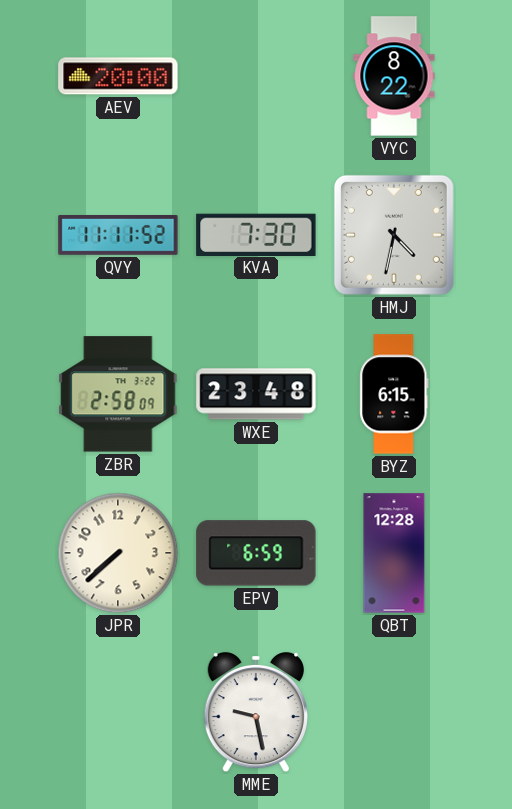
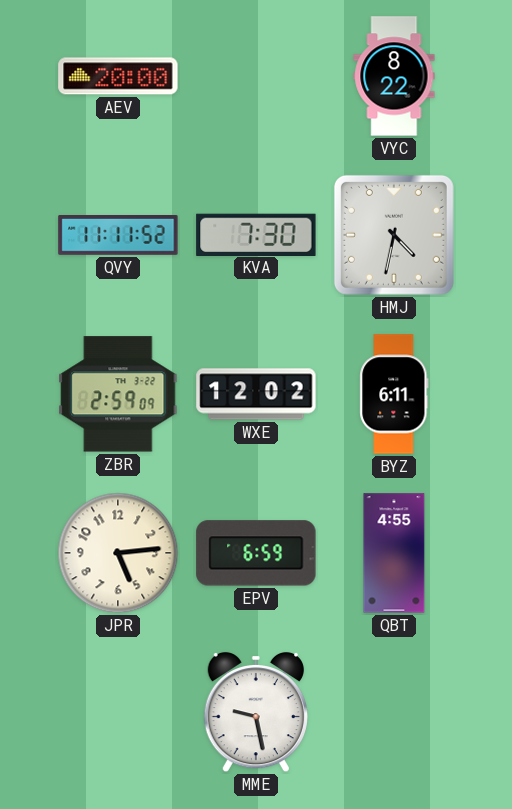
ZBR: 2:58 -> 2:59 (118, 394)
WXE: 23:48 -> 12:02 (256, 394)
BYZ: 6:15 -> 6:11 (394, 394)
JPR: 7:38 -> 5:14 (118, 553)
QBT: 12:28 -> 4:55 (394, 553)
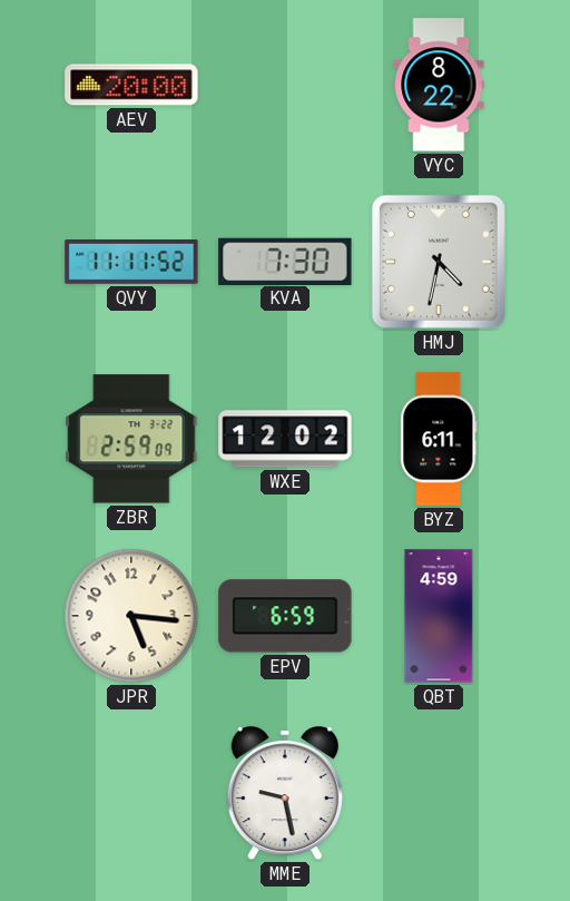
JPR: 5:14 -> 5:16 (131, 616)
QBT: 4:55 -> 4:59 (439, 616)
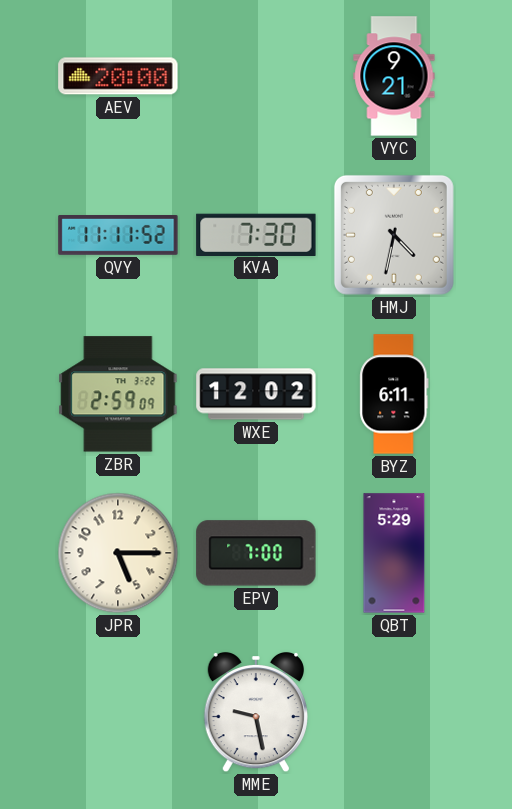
VYC: 8:22 -> 9:21 (394, 76)
JPR: 5:16 -> 5:15 (118, 553)
EPV: 6:59 -> 7:00 (256, 553)
QBT: 4:59 -> 5:29 (394, 553)
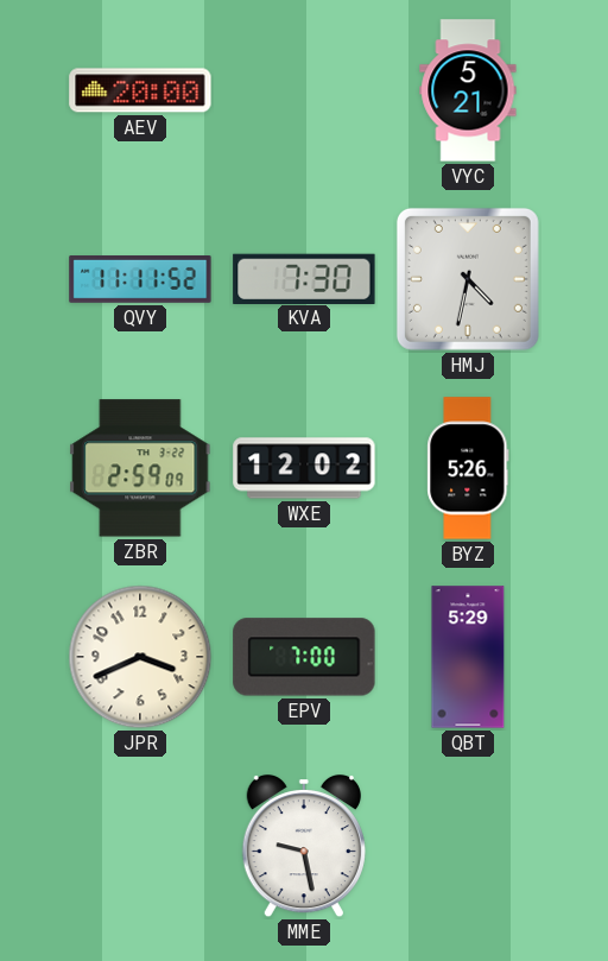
VYC: 9:21 -> 5:21 (468, 90)
BYZ: 6:11 -> 5:26 (468, 468)
JPR: 5:15 -> 3:41 (140, 657)
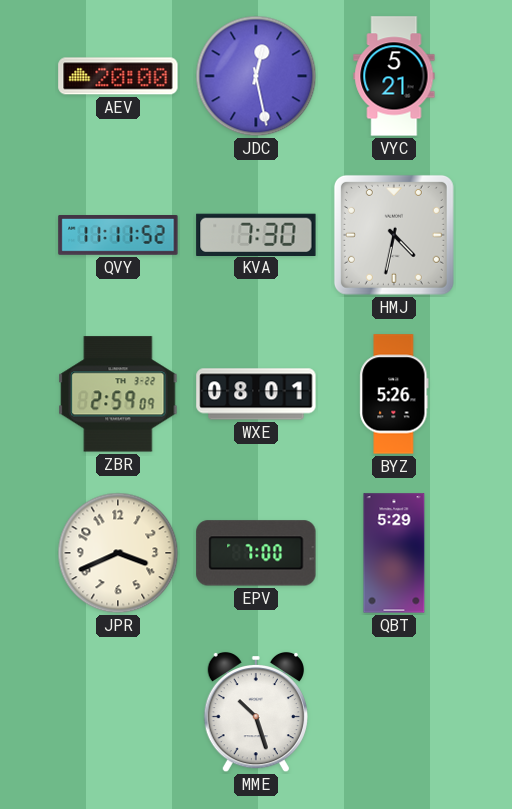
JDC: none -> 12:28 (256, 76)
WXE: 12:02 -> 08:01 (256, 394)
MME: 9:28 -> 10:27 (256, 712)
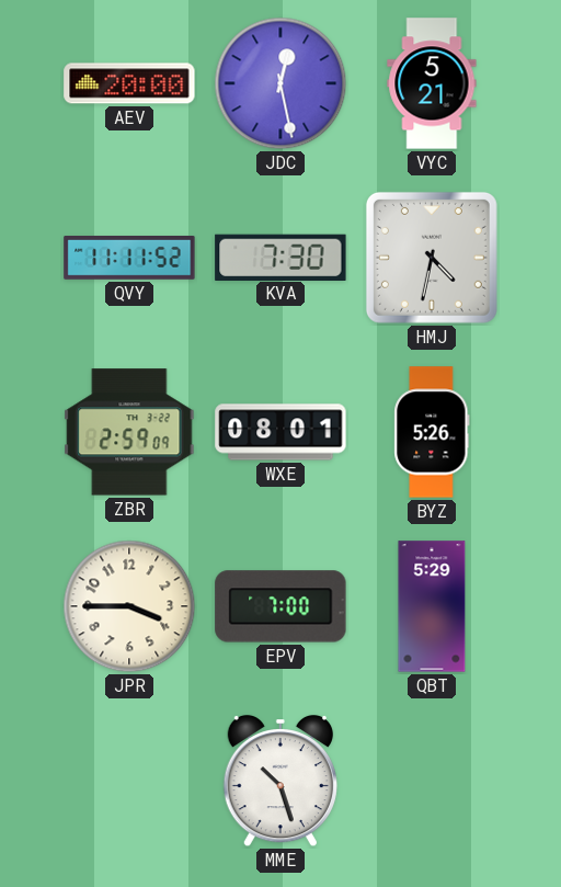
JPR: 3:41 -> 3:45 (129, 606)
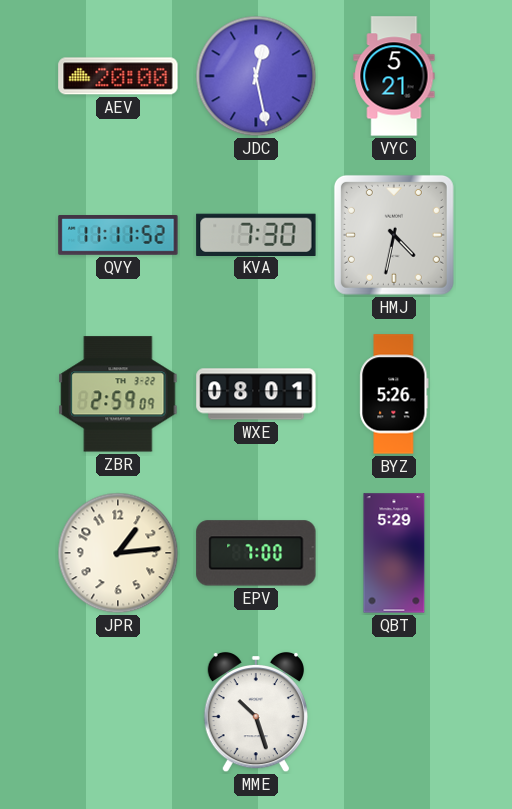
JPR: 3:45 -> 1:14 (118, 553)
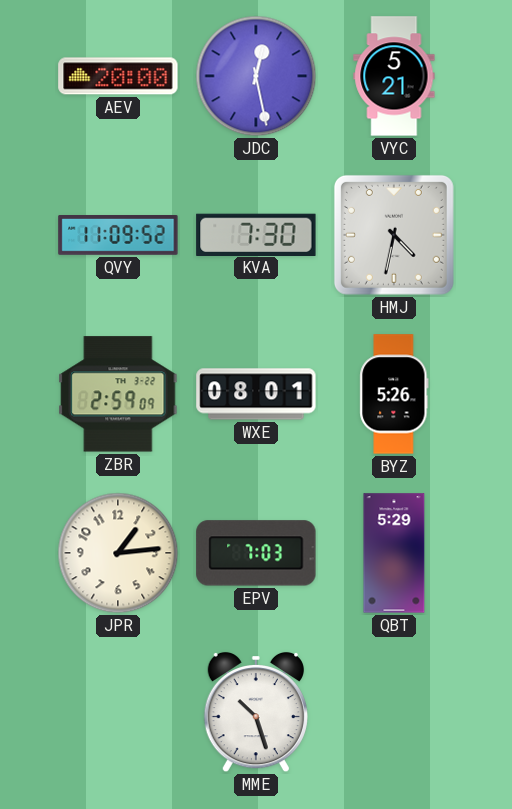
QVY: 11:11 -> 11:09 (118, 236)
EPV: 7:00 -> 7:03 (256, 553)
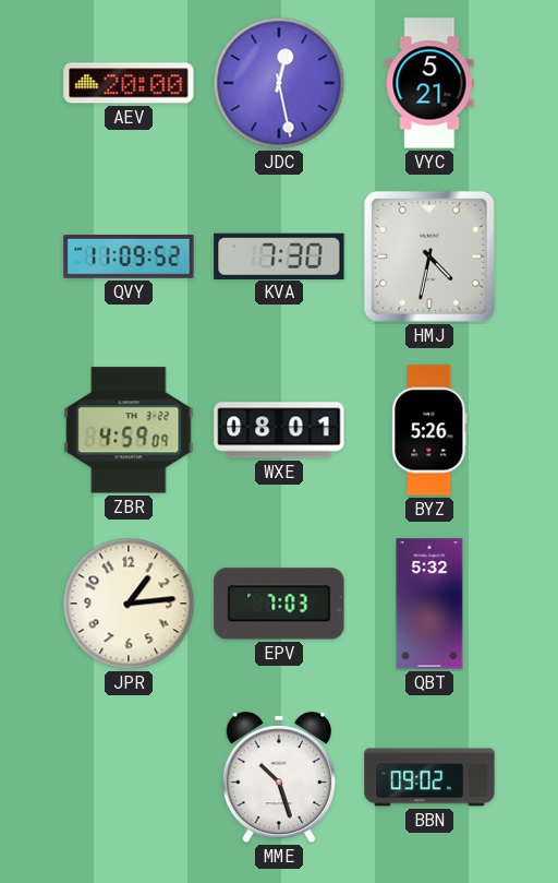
ZBR: 2:59 -> 4:59 (129, 430)
QBT: 5:29 -> 5:32 (429, 604)
BBN: none -> 09:02 (429, 777)
